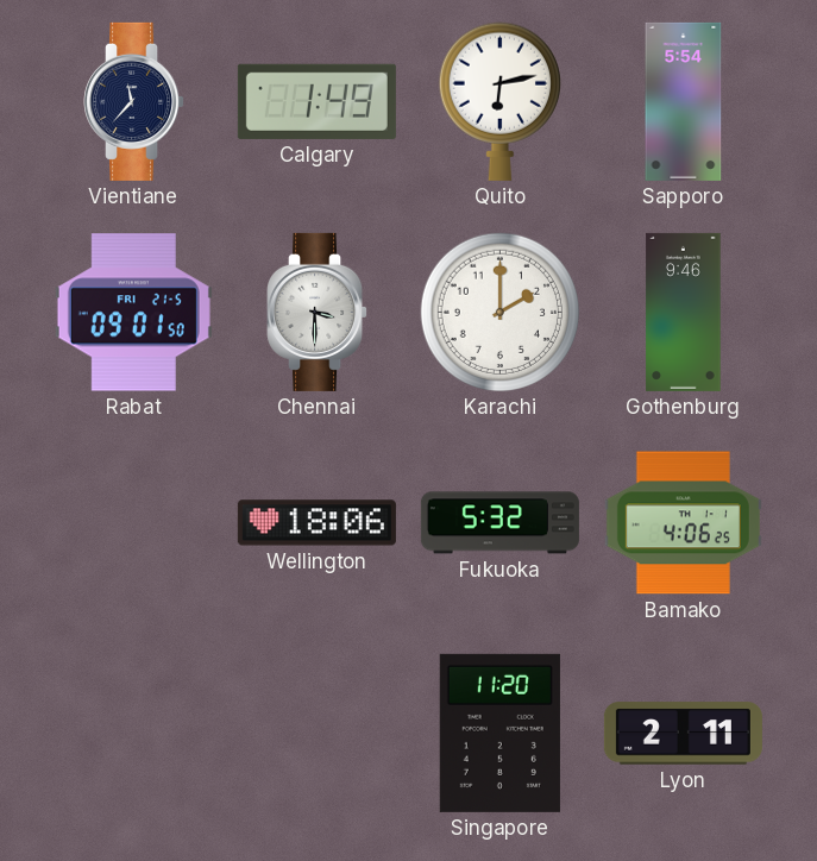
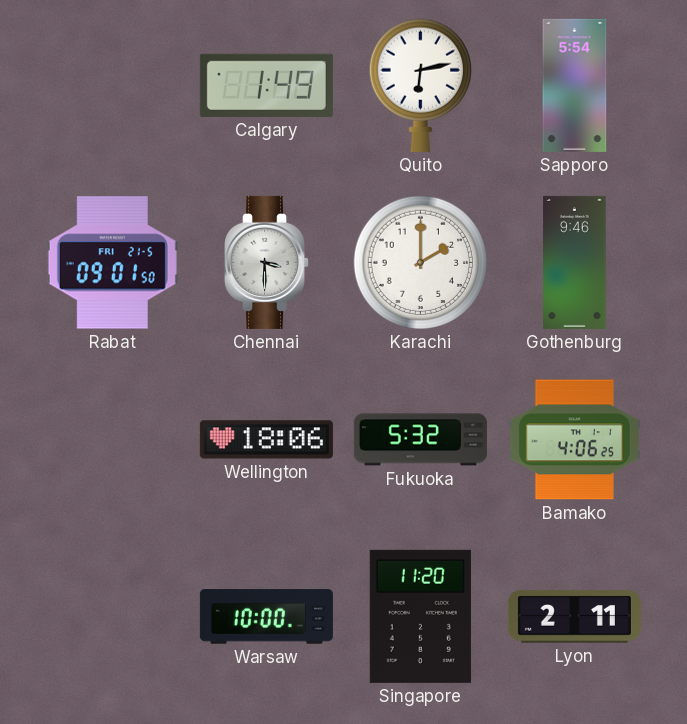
Vientiane: 11:37 -> none (134, 101)
Warsaw: none -> 10:00 (266, 617)
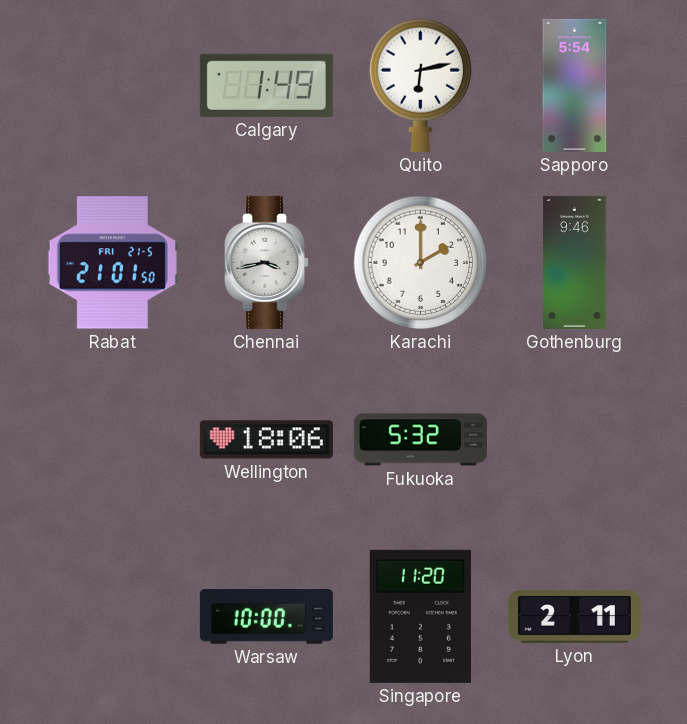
Rabat: 09:01 -> 21:01 (112, 263)
Chennai: 3:30 -> 3:43 (267, 262)
Bamako: 4:06 -> none (574, 440)
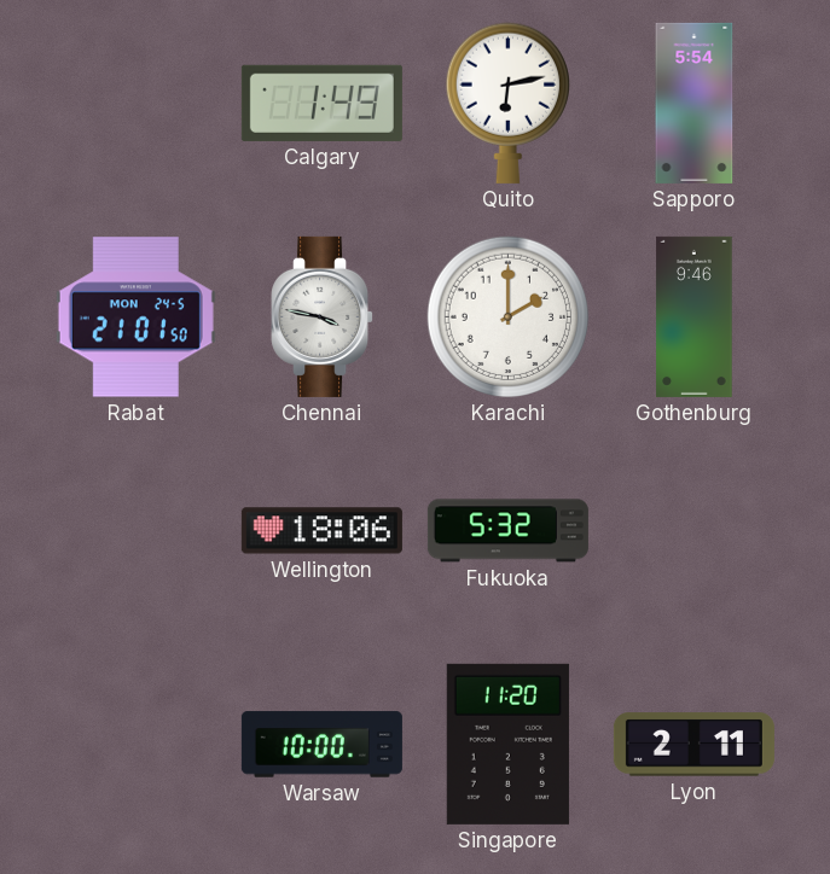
Rabat date: FRI 21-5 -> MON 24-5 (135, 317)
Chennai: 3:43 -> 3:47 (323, 316)
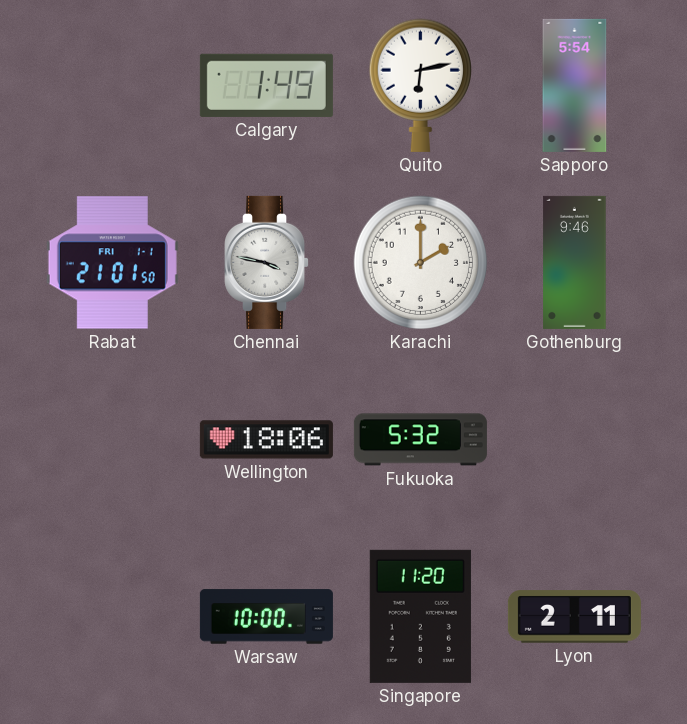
Rabat date: MON 24-5 -> FRI 1-1 (112, 263)
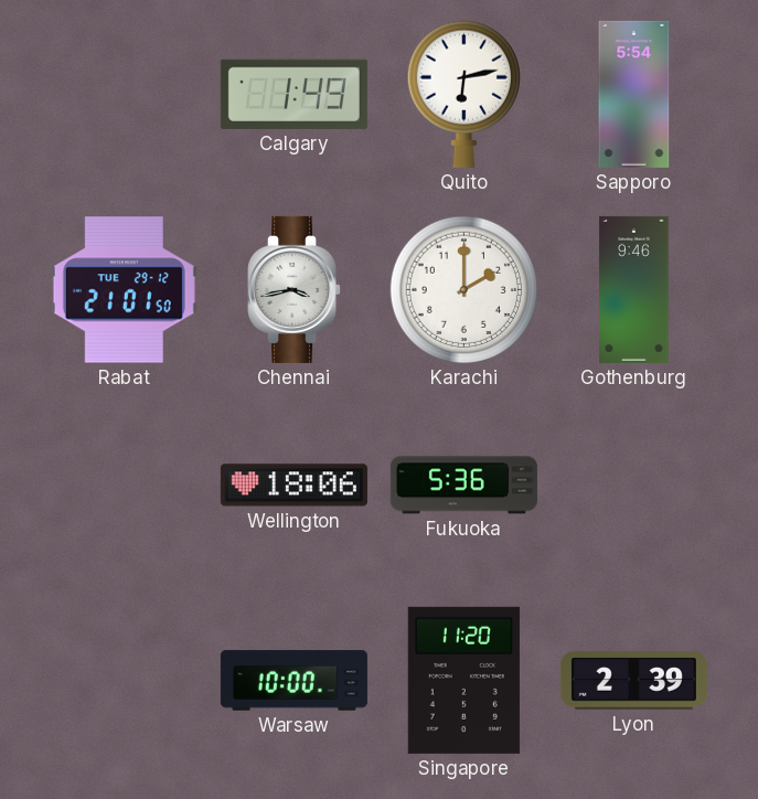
Rabat date: FRI 1-1 -> TUE 29-12 (124, 290)
Chennai: 3:47 -> 3:43 (295, 289)
Fukuoka: 5:32 -> 5:36 (463, 486)
Lyon: 2:11 -> 2:39 (633, 681)
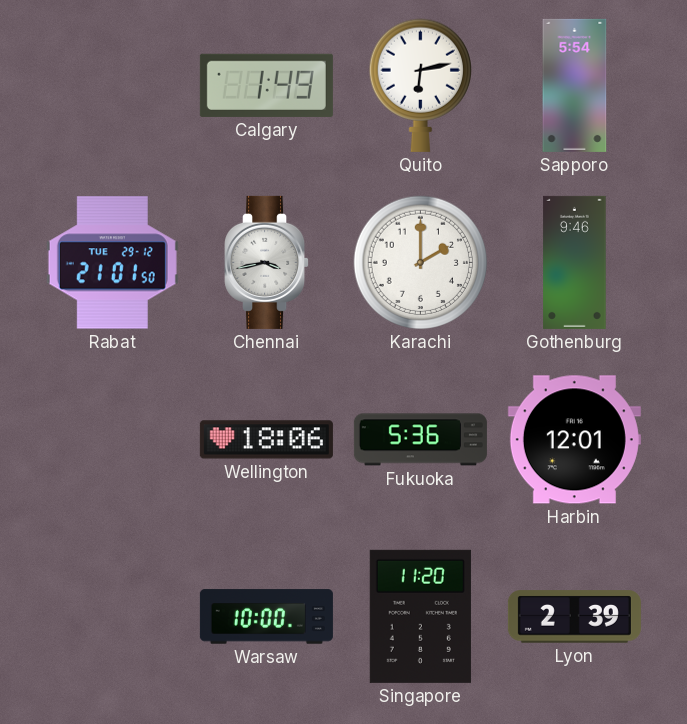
Harbin: none -> 12:01 (574, 440)
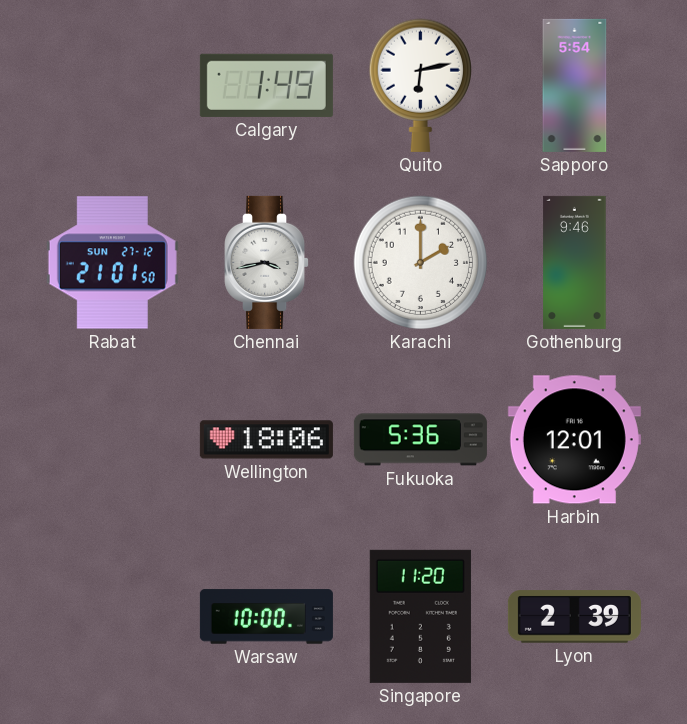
Rabat date: TUE 29-12 -> SUN 27-12 (112, 263)
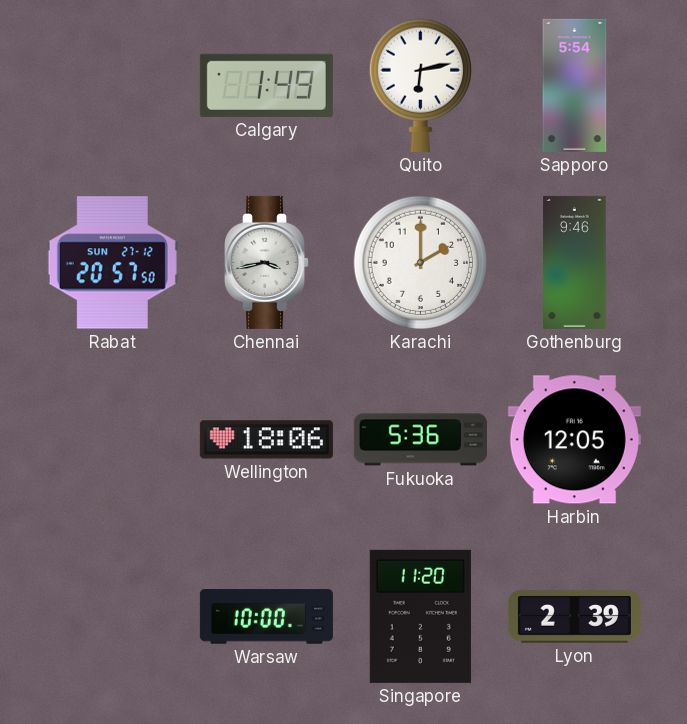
Rabat: 21:01 -> 20:57 (112, 263)
Harbin: 12:01 -> 12:05 (574, 440)
